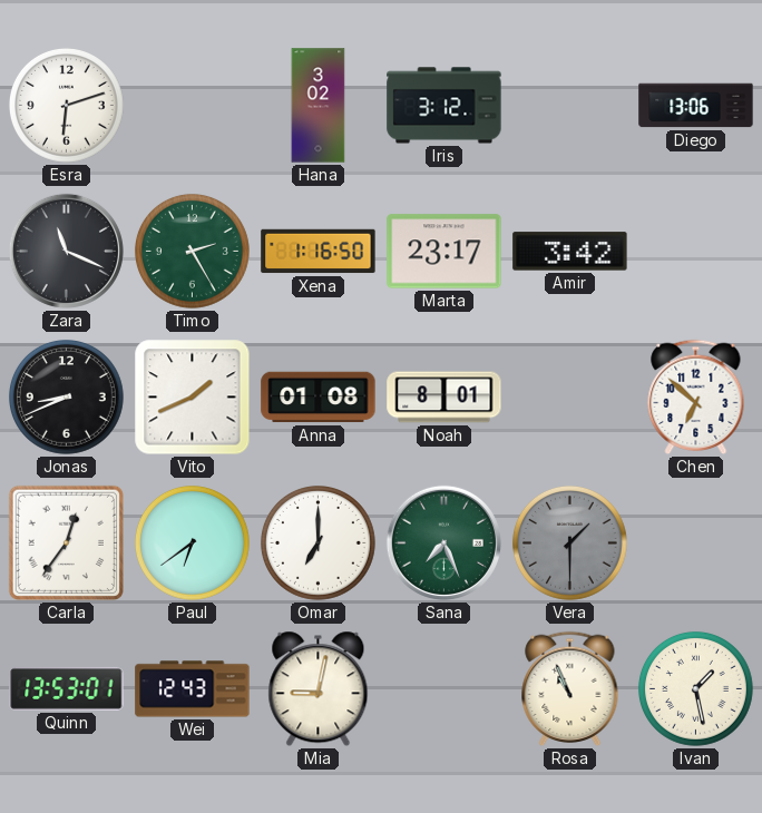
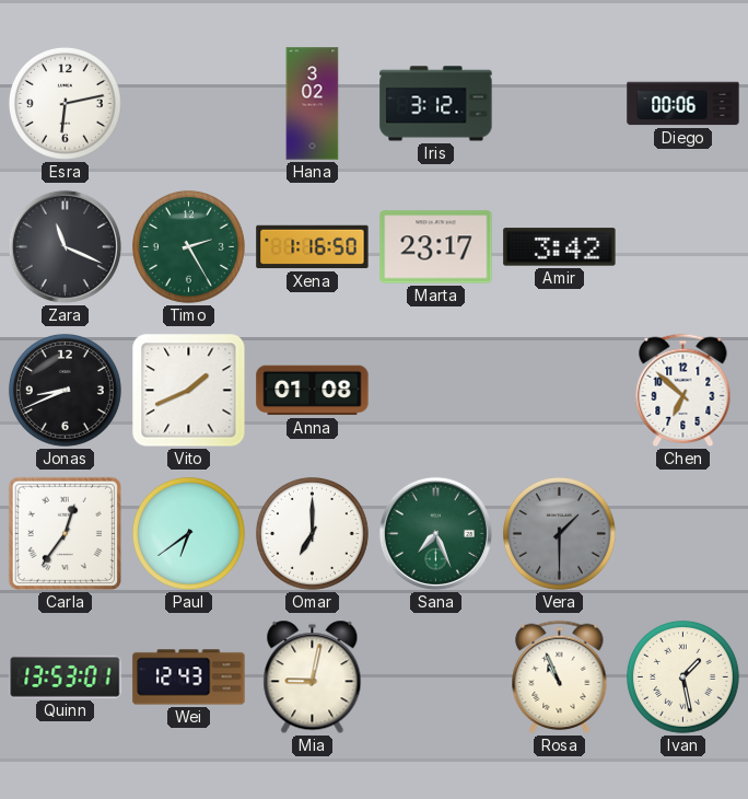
Esra: 6:12 -> 6:13 (65, 103)
Diego: 13:06 -> 00:06 (683, 104)
Noah: 8:01 -> none (444, 398)
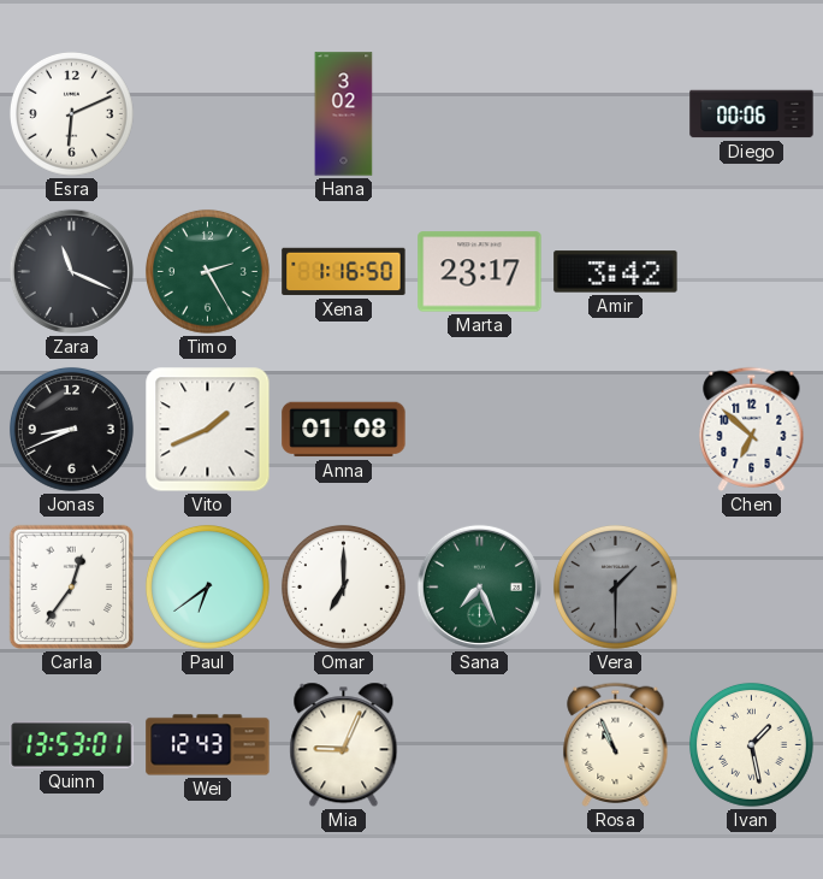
Esra: 6:13 -> 6:11 (71, 113)
Iris: 3:12 -> none (436, 104)
Mia: 9:02 -> 9:04 (344, 745)
